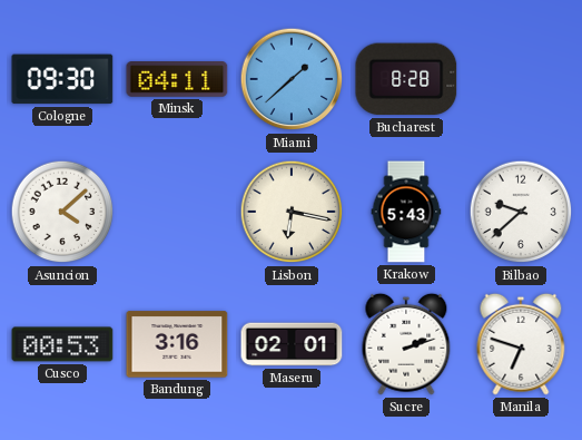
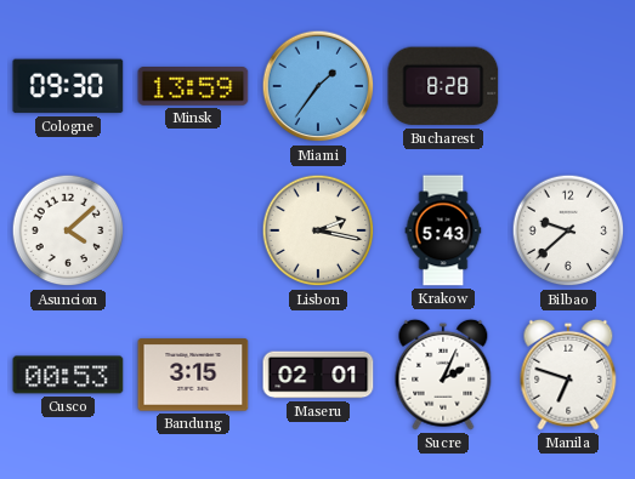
Minsk: 04:11 -> 13:59 (193, 87)
Miami: 1:38 -> 1:36 (318, 86)
Lisbon: 6:17 -> 2:17 (318, 230)
Bandung: 3:16 -> 3:15 (193, 375)
Sucre: 2:12 -> 2:04 (443, 375)
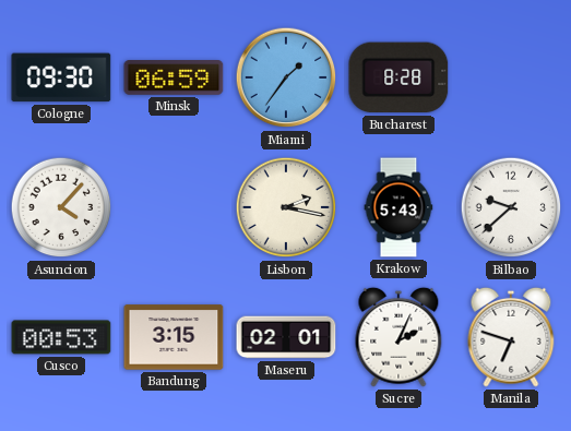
Minsk: 13:59 -> 06:59 (174, 79)
Asuncion: 4:08 -> 4:07 (61, 207)
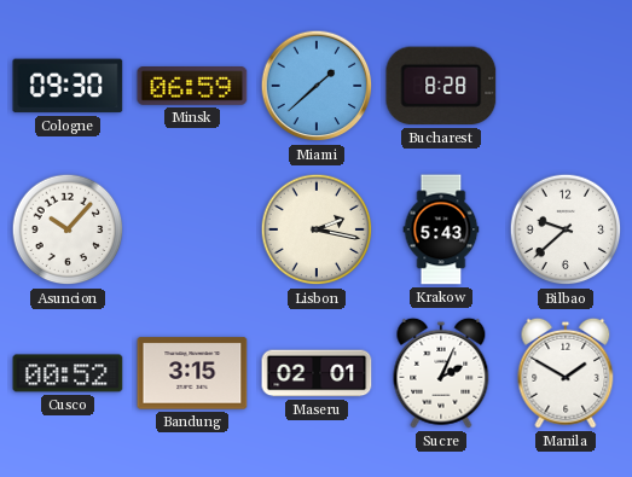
Miami: 1:36 -> 1:38 (317, 86)
Asuncion: 4:07 -> 10:07 (68, 229)
Cusco: 00:53 -> 00:52 (68, 373)
Manila: 6:48 -> 1:50 (566, 373)
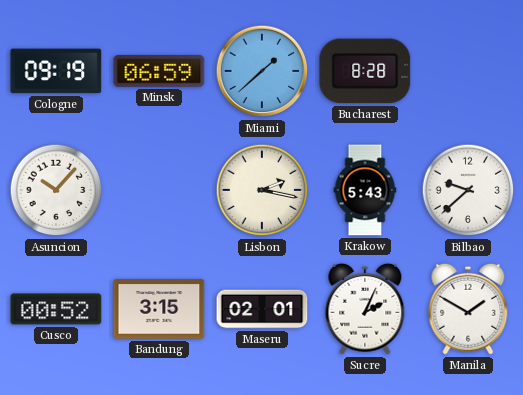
Cologne: 09:30 -> 09:19 (56, 71)
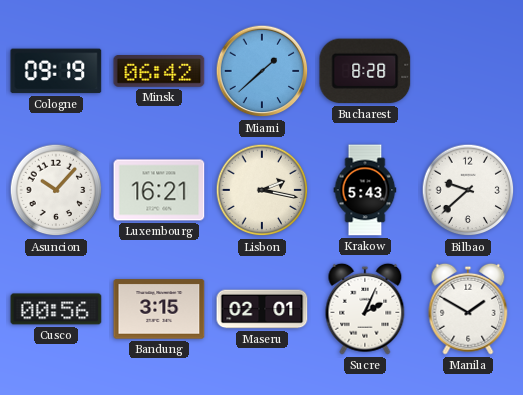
Minsk: 06:59 -> 06:42 (159, 72)
Luxembourg: none -> 16:21 (159, 190)
Cusco: 00:52 -> 00:56 (56, 309)
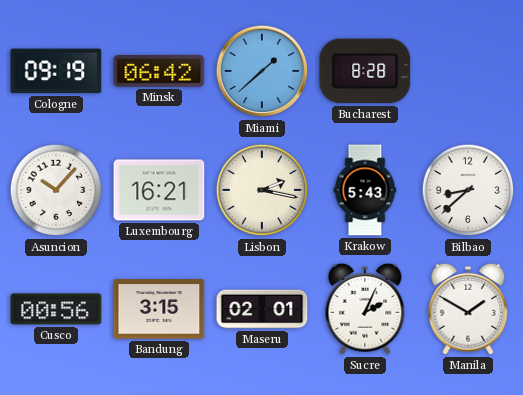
Bilbao: 9:38 -> 8:38 (468, 190)
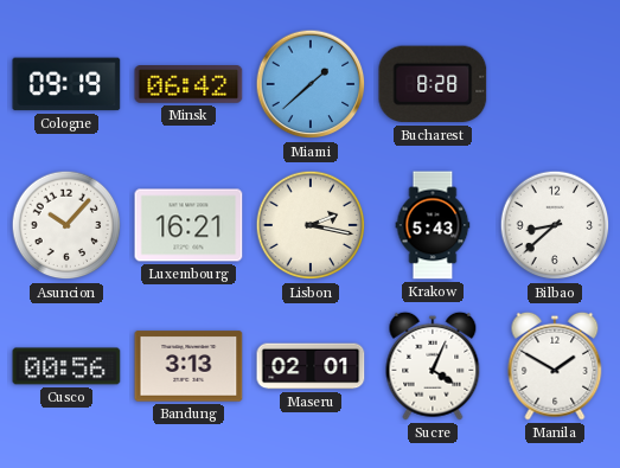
Bandung: 3:15 -> 3:13 (188, 366)
Sucre: 2:04 -> 4:04 (433, 366)
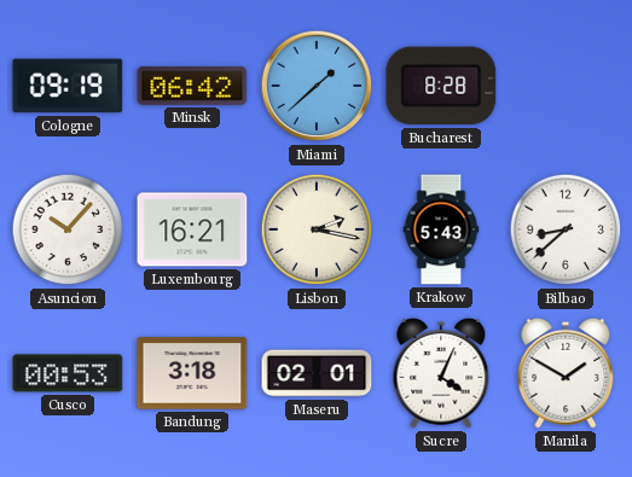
Cusco: 00:56 -> 00:53 (68, 373)
Bandung: 3:13 -> 3:18 (192, 373)
